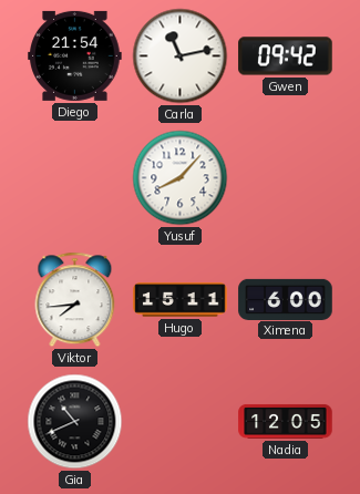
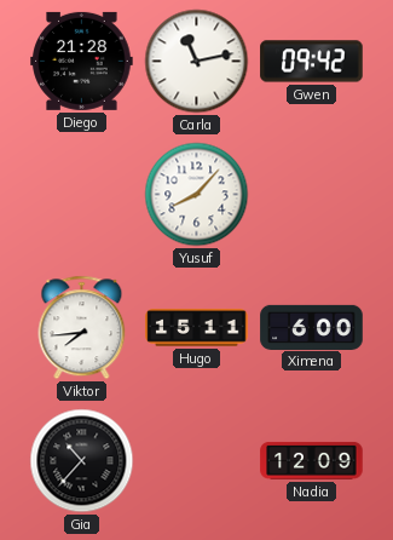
Diego: 21:54 -> 21:28 (82, 61)
Gia: 10:41 -> 10:37 (82, 461)
Nadia: 12:05 -> 12:09 (312, 461)
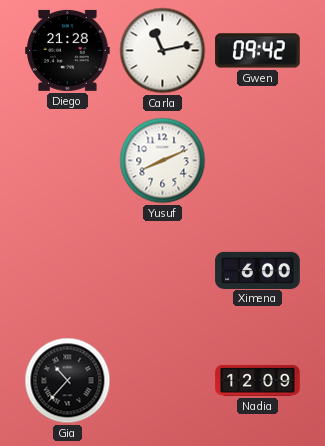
Yusuf: 8:07 -> 8:11 (163, 161)
Viktor: 7:44 -> none (82, 328)
Hugo: 15:11 -> none (197, 328)
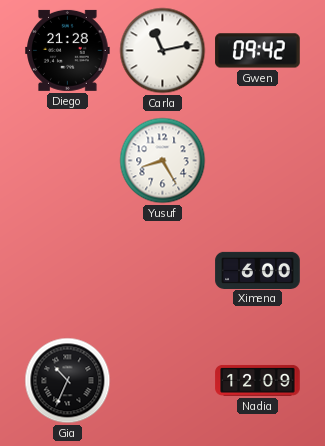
Yusuf: 8:11 -> 8:25 (163, 161)
Gia: 10:37 -> 10:34 (68, 381)
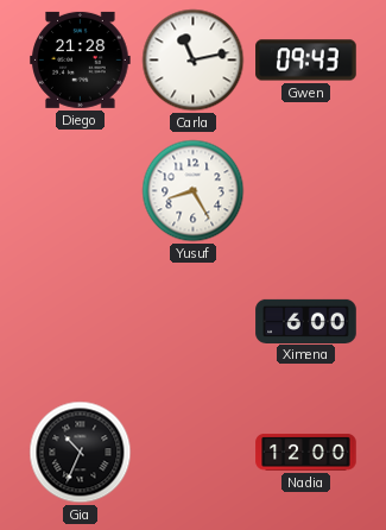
Gwen: 09:42 -> 09:43 (306, 61)
Nadia: 12:09 -> 12:00 (306, 453)
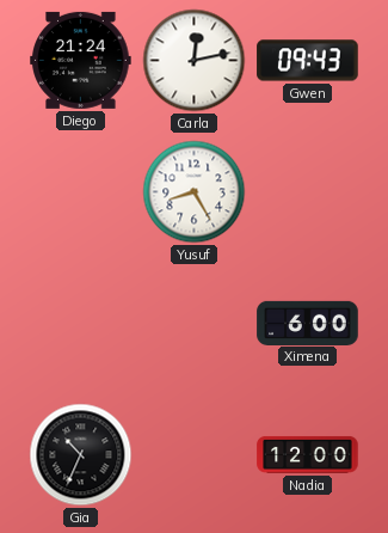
Diego: 21:28 -> 21:24 (81, 60)
Carla: 11:13 -> 12:13 (195, 61)
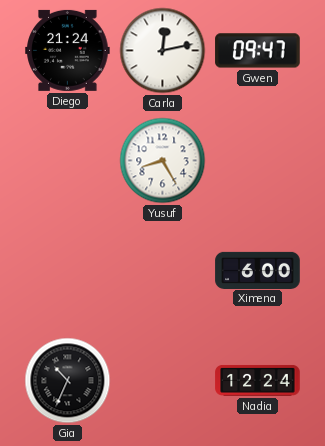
Gwen: 09:43 -> 09:47 (258, 51)
Nadia: 12:00 -> 12:24 (258, 381)
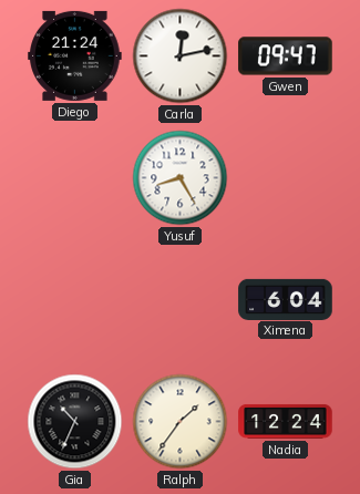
Ximena: 6:00 -> 6:04 (286, 299)
Ralph: none -> 1:36 (181, 422)
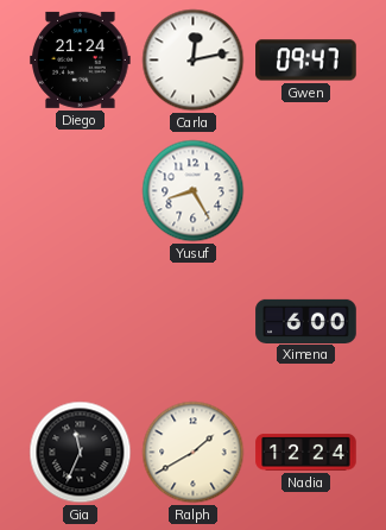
Ximena: 6:04 -> 6:00 (306, 321)
Gia: 10:34 -> 11:34 (81, 453)
Ralph: 1:36 -> 1:40 (194, 453)
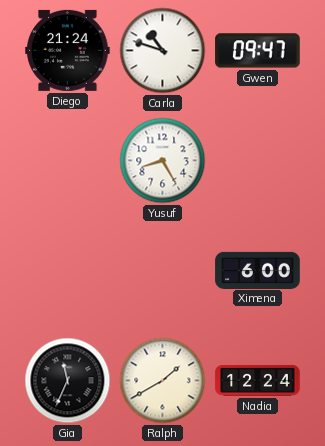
Carla: 12:13 -> 10:48 (163, 51)
